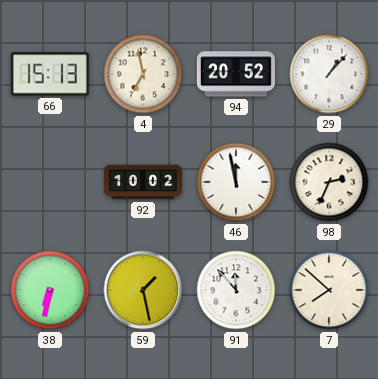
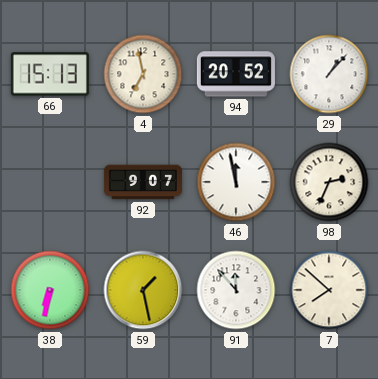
92: 10:02 -> 9:07 (143, 182)
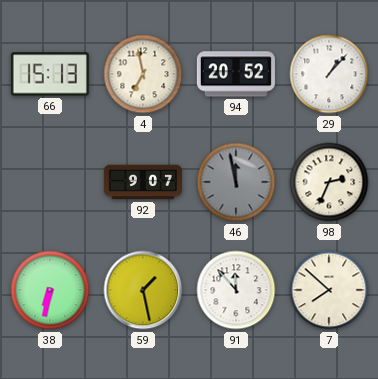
46 dial: white -> grey (236, 182)
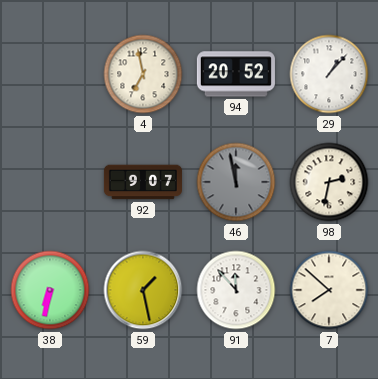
66: 15:13 -> none (50, 74)
98: 2:34 -> 2:32 (329, 182)
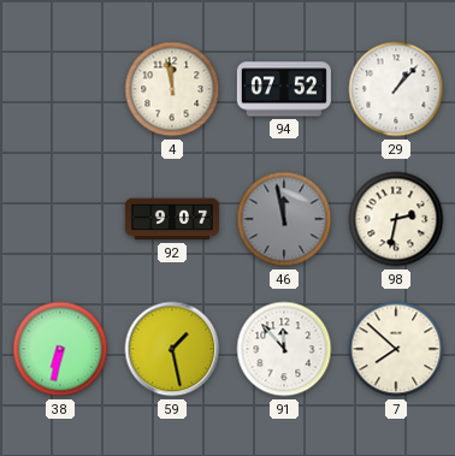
4: 6:58 -> 11:58 (172, 89)
94: 20:52 -> 07:52 (284, 89)
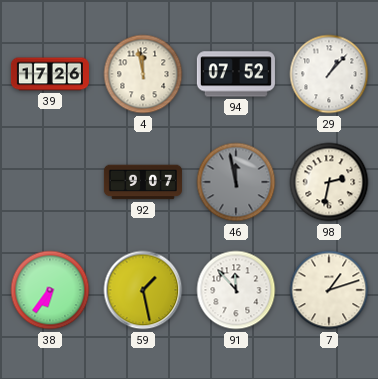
39: none -> 17:26 (50, 74)
38: 6:32 -> 6:36 (50, 290)
7: 7:52 -> 1:12 (329, 290)
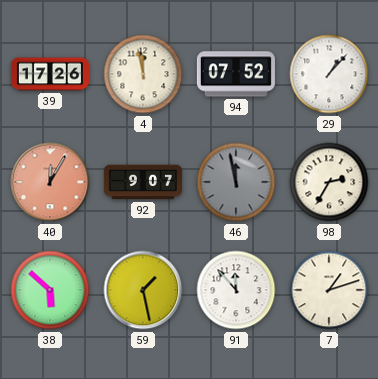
40: none -> 12:05 (50, 182)
98: 2:32 -> 2:35 (329, 182)
38: 6:36 -> 5:52 (50, 290)
